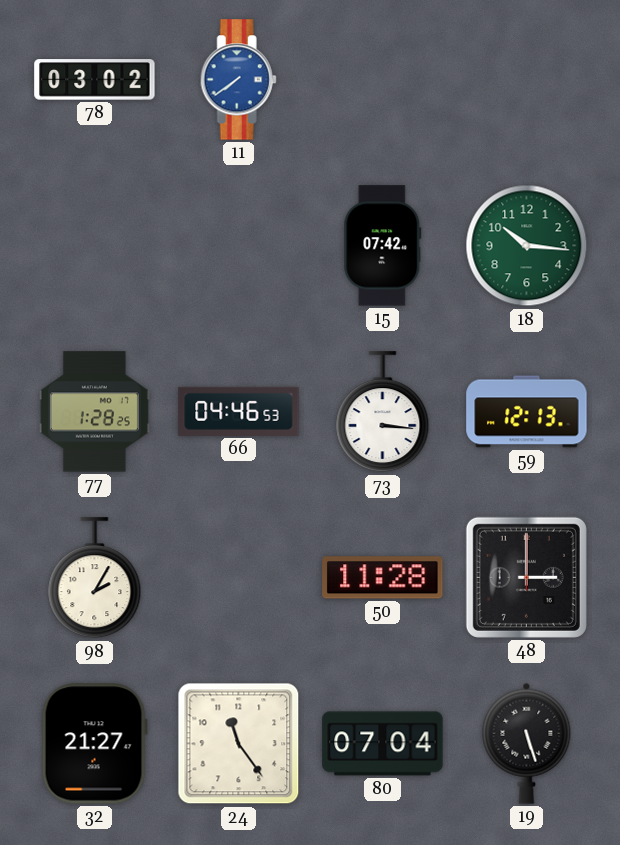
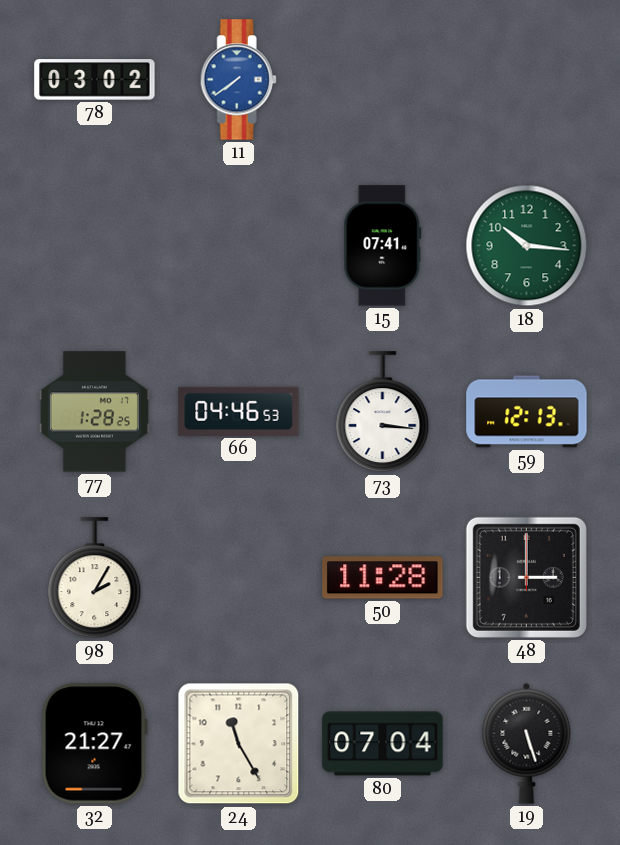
15: 07:42 -> 07:41 (383, 246)
24: 11:24 -> 11:25 (239, 744)
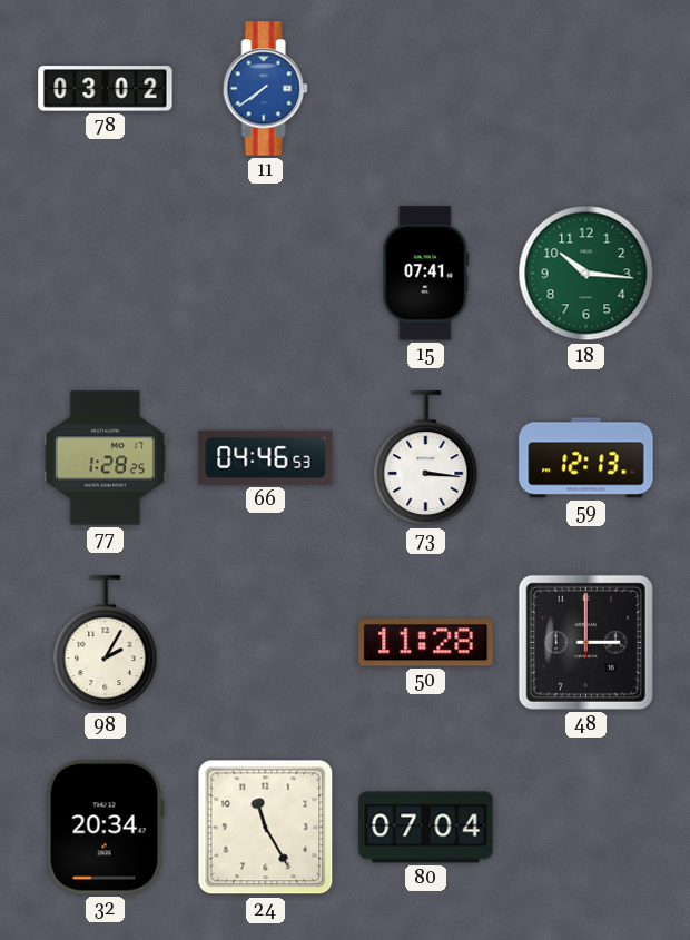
32: 21:27 -> 20:34 (105, 828)
19: 5:27 -> none (527, 743)
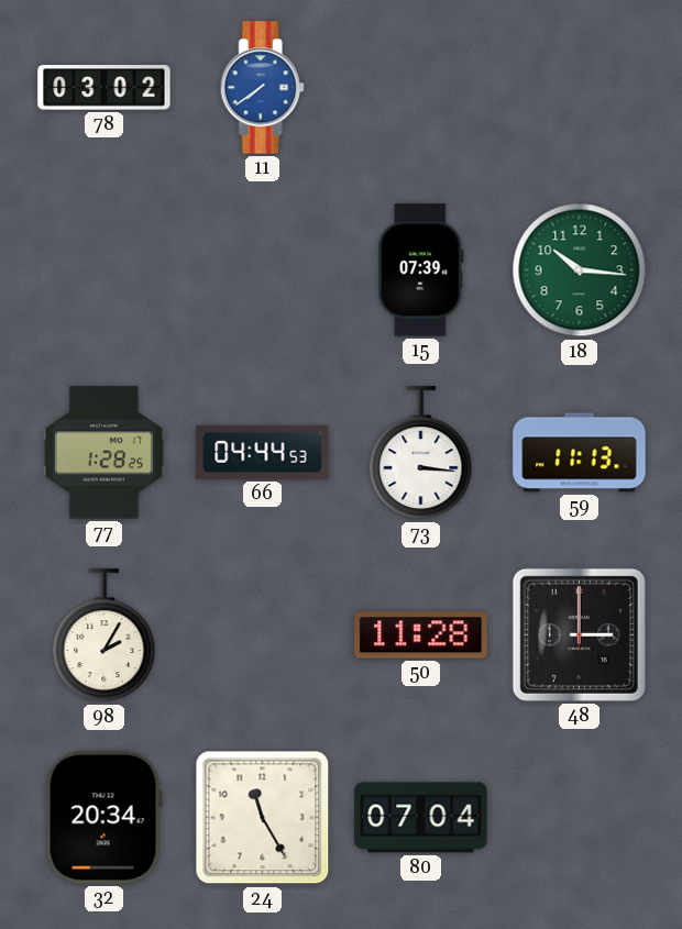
15: 07:41 -> 07:39 (421, 270)
66: 04:46 -> 04:44 (263, 452)
59: 12:13 -> 11:13 (580, 453)
